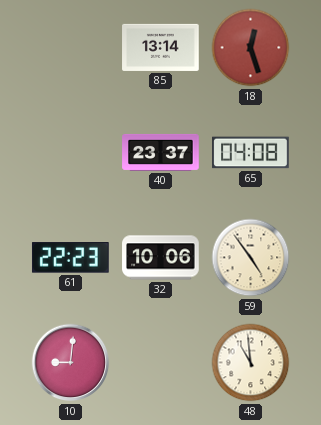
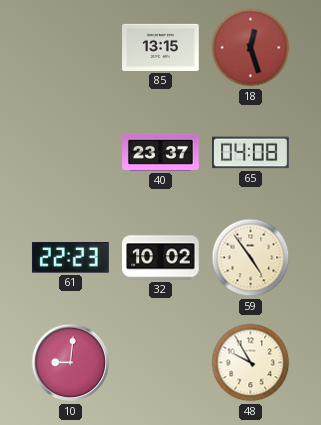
85: 13:14 -> 13:15 (161, 47)
32: 10:06 -> 10:02 (161, 258)
48: 10:59 -> 9:55 (251, 363)
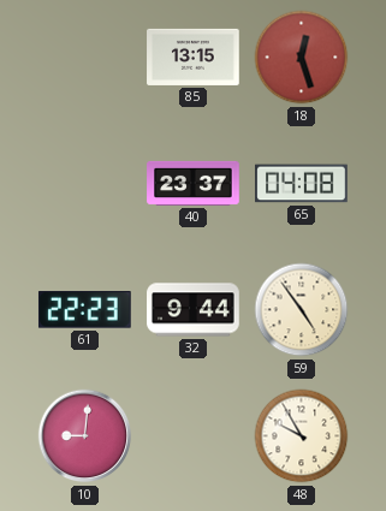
32: 10:02 -> 9:44 (194, 310)
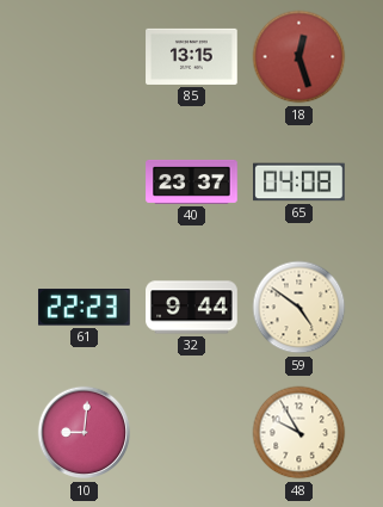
59: 4:54 -> 4:51 (299, 308)
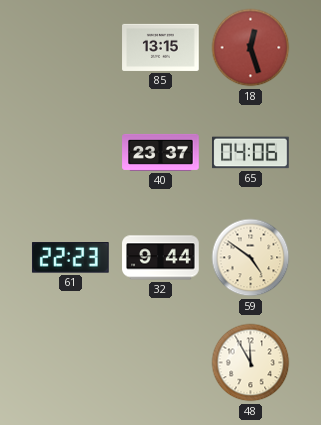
65: 04:08 -> 04:06 (251, 153)
10: 9:01 -> none (85, 433)
48: 9:55 -> 11:55 (251, 363)
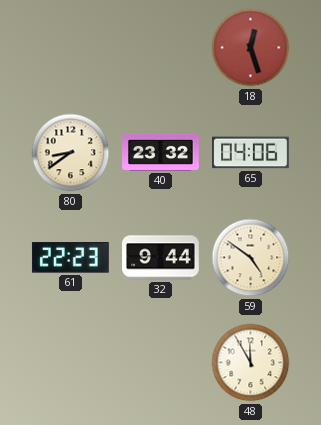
85: 13:15 -> none (161, 47)
80: none -> 8:39 (71, 153)
40: 23:37 -> 23:32 (161, 152)
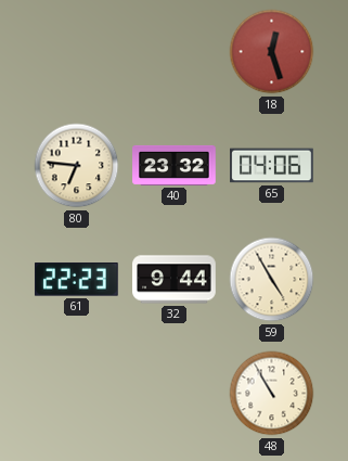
80: 8:39 -> 6:46 (77, 166)
59: 4:51 -> 4:55 (272, 280)
48: 11:55 -> 10:55 (272, 394)
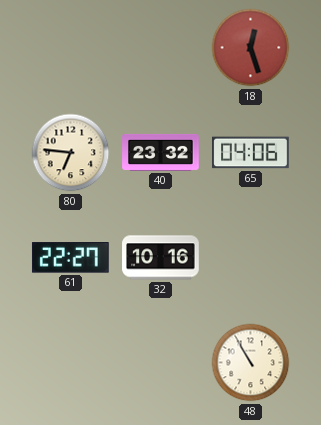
61: 22:23 -> 22:27 (70, 258)
32: 9:44 -> 10:16 (161, 258)
59: 4:55 -> none (272, 280)
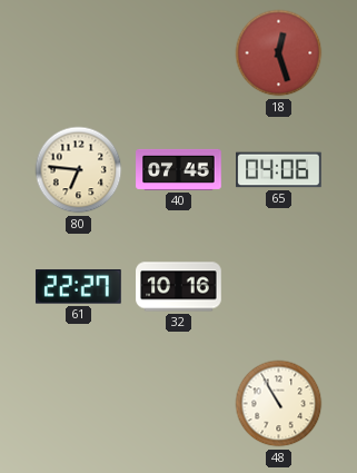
40: 23:32 -> 07:45 (179, 169)
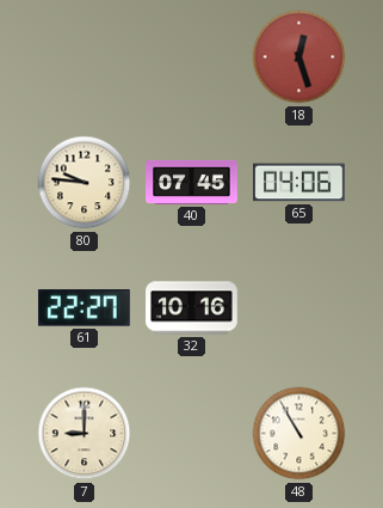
80: 6:46 -> 9:46 (85, 183)
7: none -> 9:00 (85, 434)
